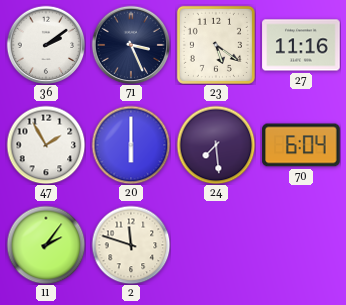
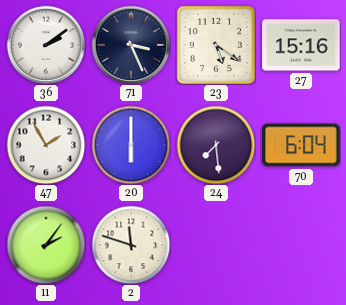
27: 11:16 -> 15:16 (301, 45)
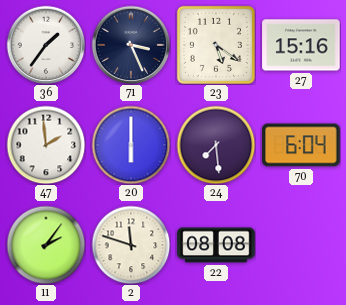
36: 2:09 -> 1:36 (46, 45)
47: 1:55 -> 1:59 (46, 145)
22: none -> 08:08 (216, 245)
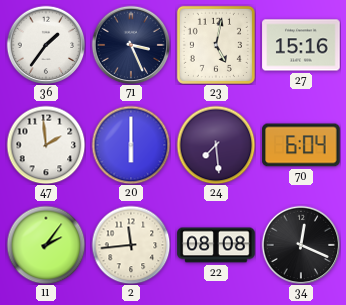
23: 5:21 -> 5:02 (216, 45)
2: 11:48 -> 11:44 (131, 245)
34: none -> 12:19 (301, 245)
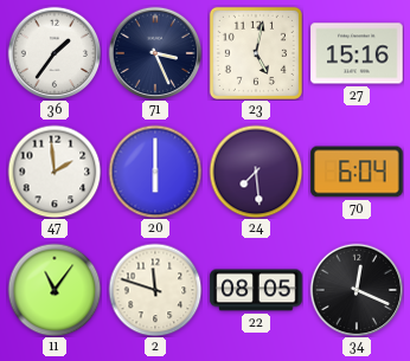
11: 2:06 -> 11:06 (55, 290)
2: 11:44 -> 11:48 (155, 290)
22: 08:08 -> 08:05 (256, 290)
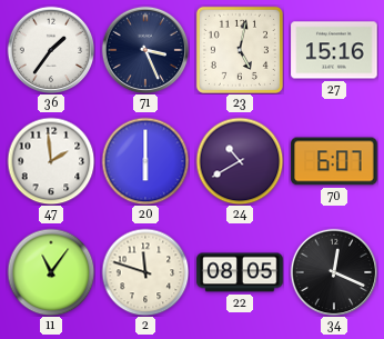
24: 7:29 -> 10:40 (240, 161)
70: 6:04 -> 6:07 (334, 161)
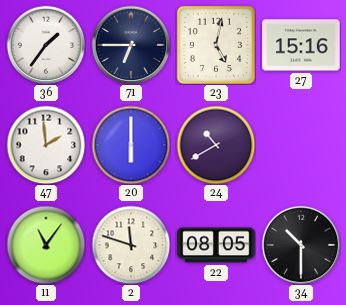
71: 3:26 -> 6:45 (131, 45)
70: 6:07 -> none (334, 161)
34: 12:19 -> 10:30 (301, 245)
